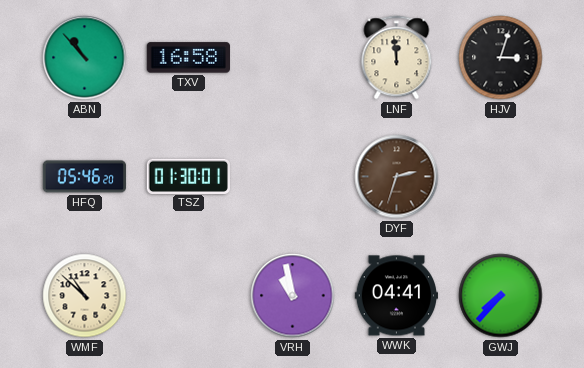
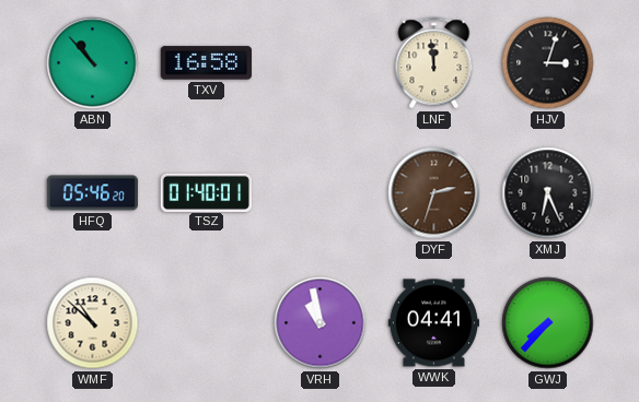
TSZ: 01:30 -> 01:40 (206, 192)
XMJ: none -> 6:26 (548, 193)
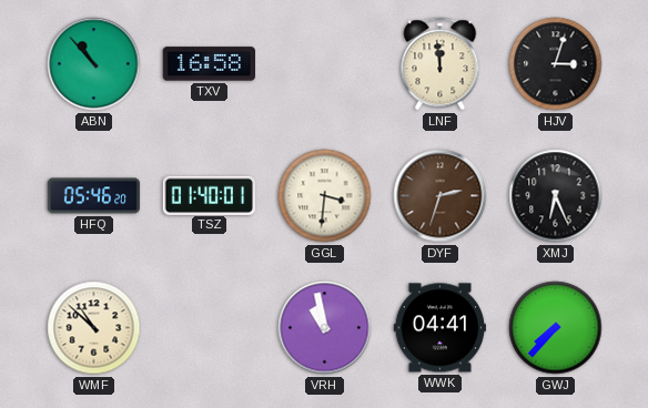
GGL: none -> 3:31 (325, 196)
